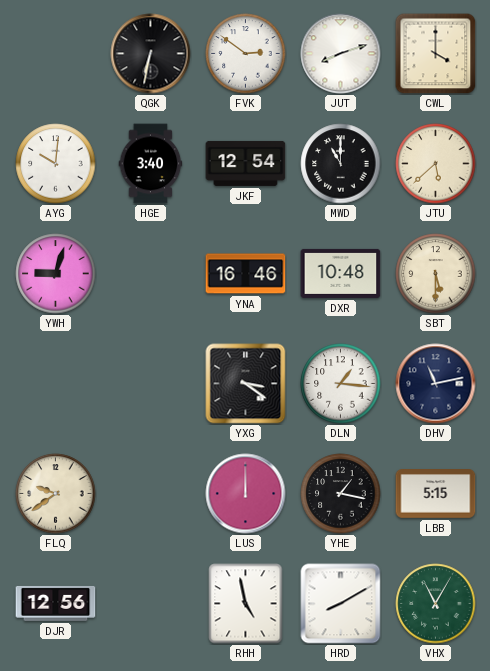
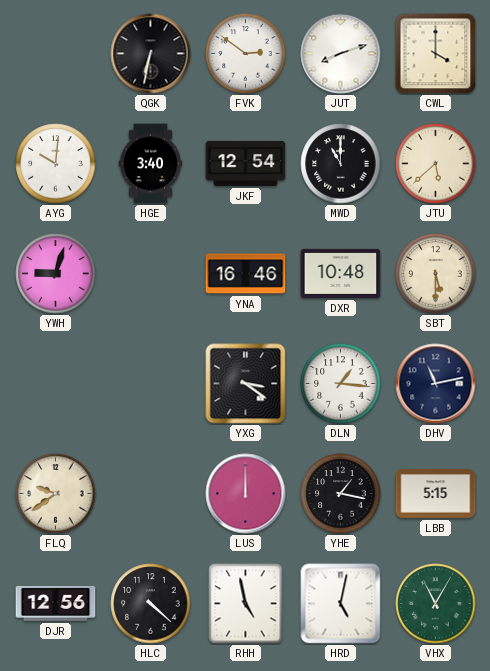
HLC: none -> 4:22 (151, 604)
HRD: 8:10 -> 5:02 (341, 604)
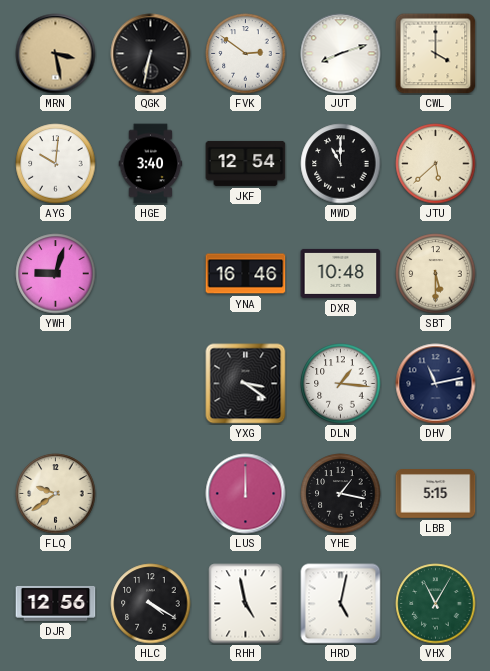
MRN: none -> 3:28 (56, 54)
HLC: 4:22 -> 4:20 (151, 604)
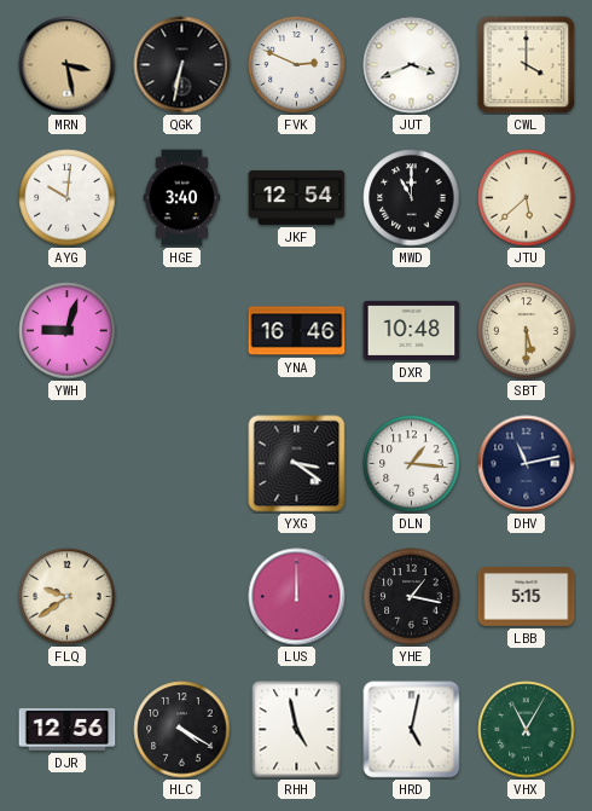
FVK: 2:51 -> 2:49 (297, 65)
JUT: 8:12 -> 3:41 (412, 65)
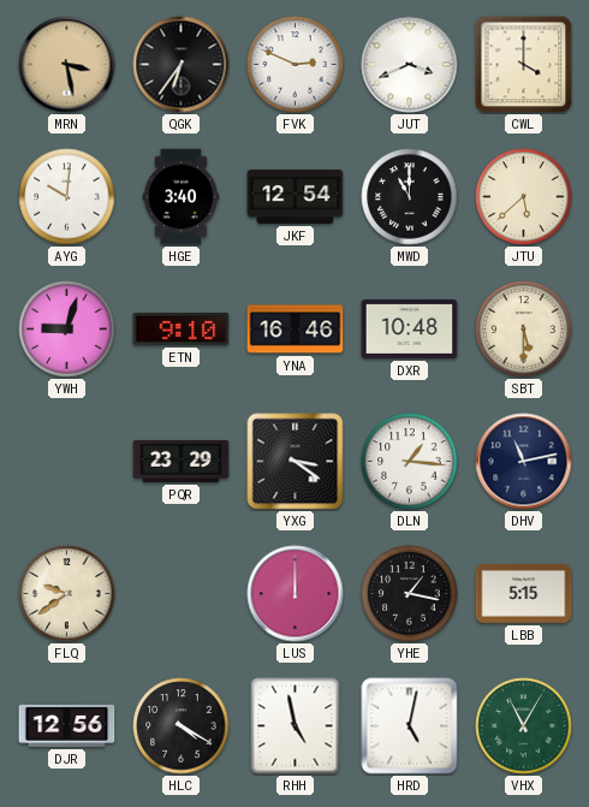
QGK: 6:32 -> 6:36 (182, 65)
ETN: none -> 9:10 (182, 328)
PQR: none -> 23:29 (182, 461)
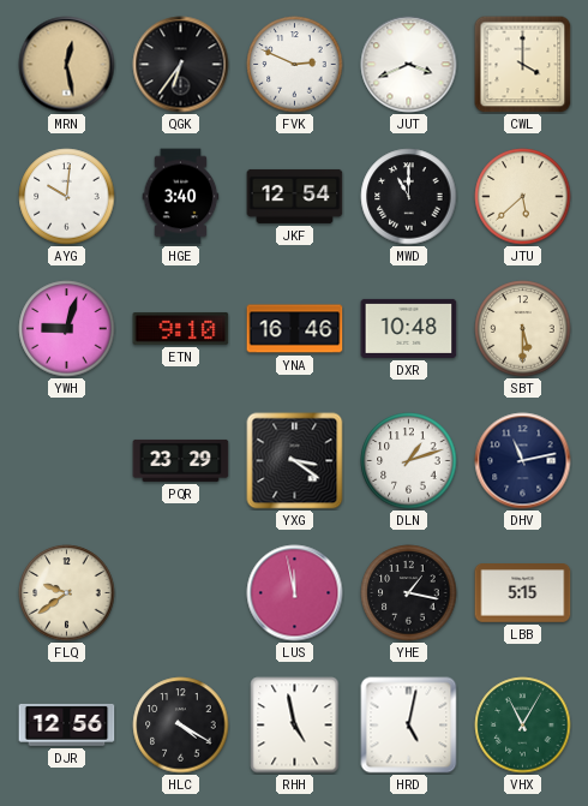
MRN: 3:28 -> 12:28 (67, 65)
DLN: 1:16 -> 1:12 (409, 461)
LUS: 12:00 -> 11:58 (295, 593)
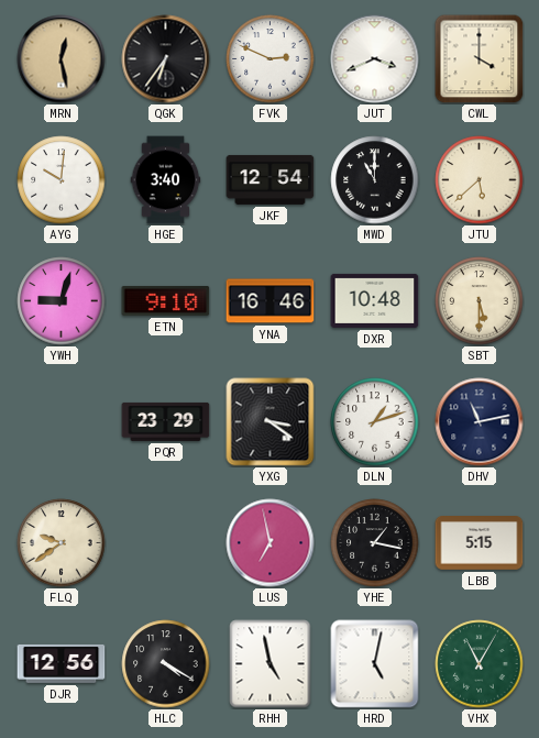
LUS: 11:58 -> 6:58 (271, 543)
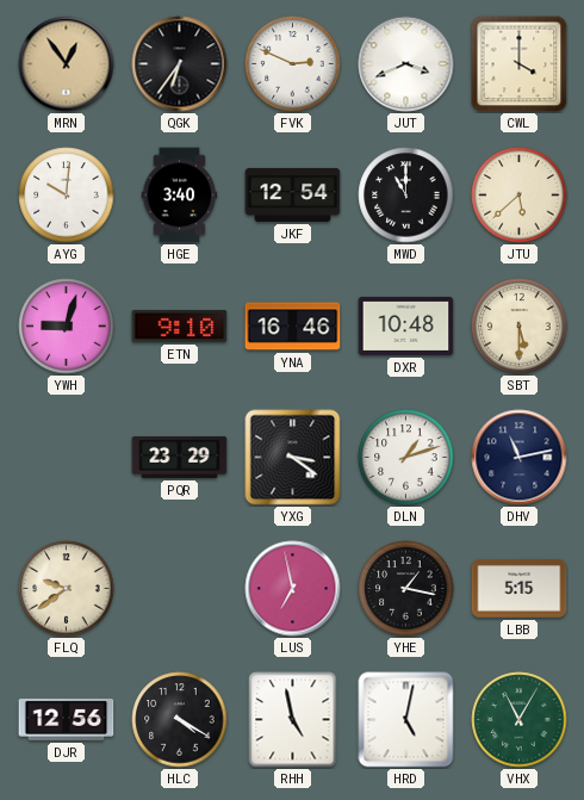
MRN: 12:28 -> 12:54 (67, 64)
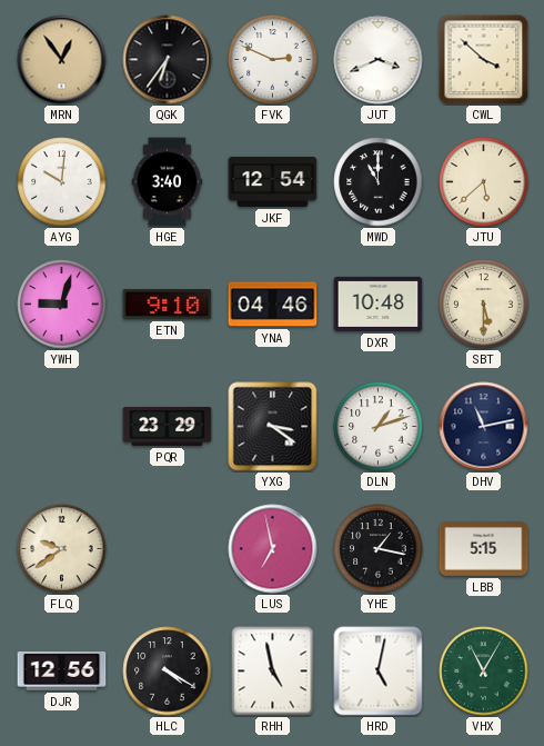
CWL: 4:00 -> 3:52 (484, 60)
YNA: 16:46 -> 04:46 (273, 305)
